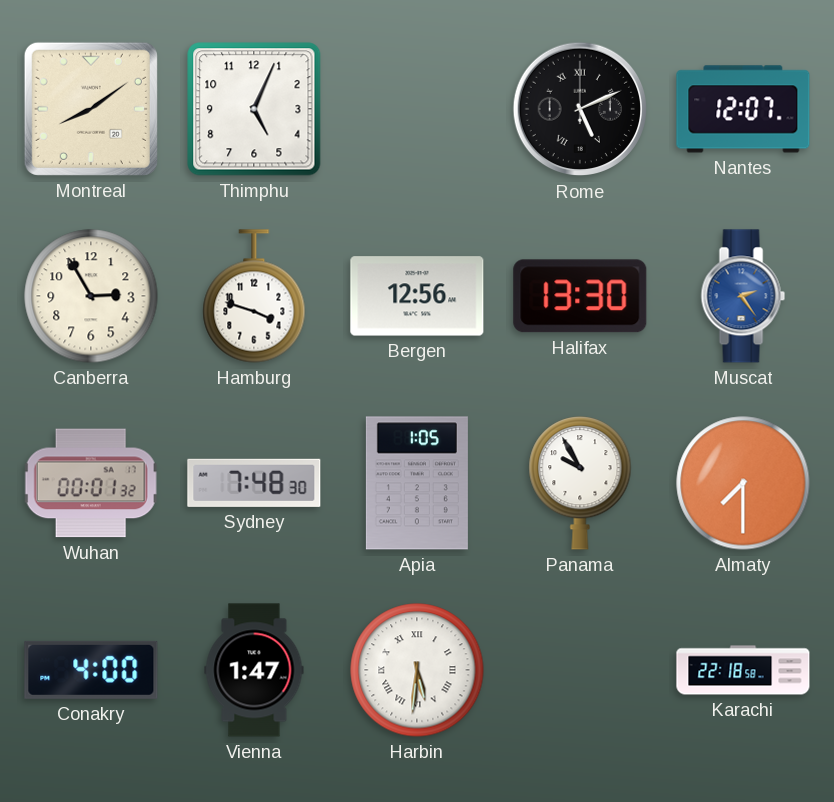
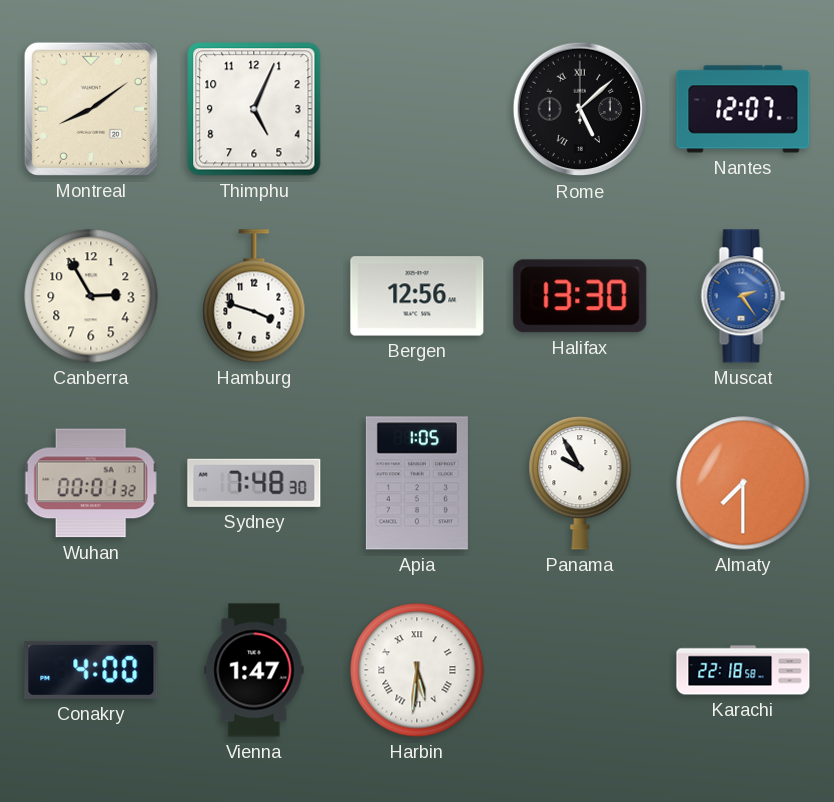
Rome: 5:11 -> 5:08 (580, 109)
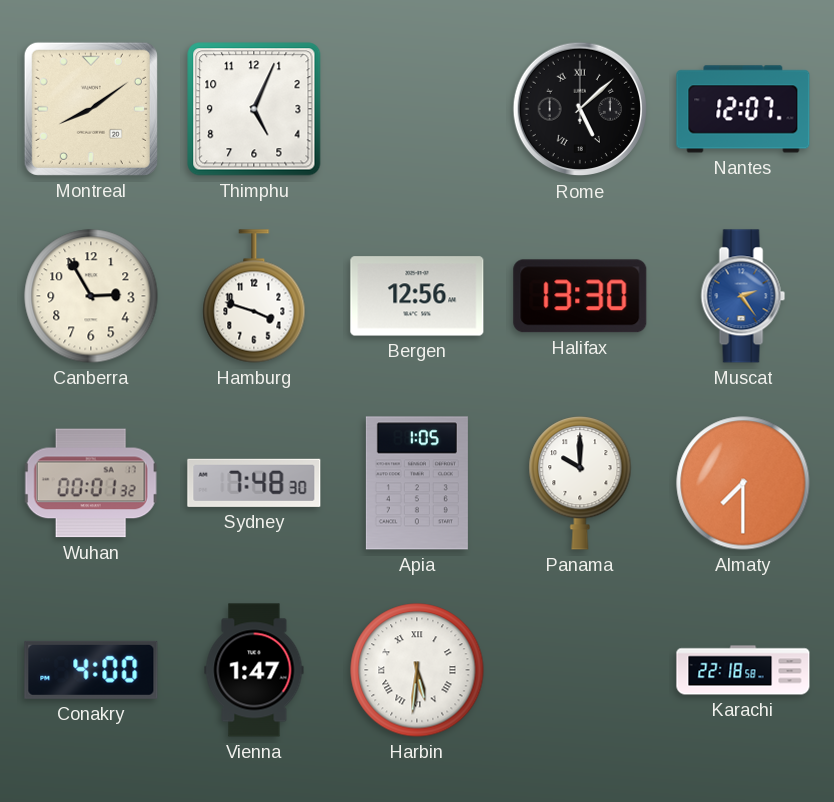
Panama: 9:55 -> 10:00 (580, 483)
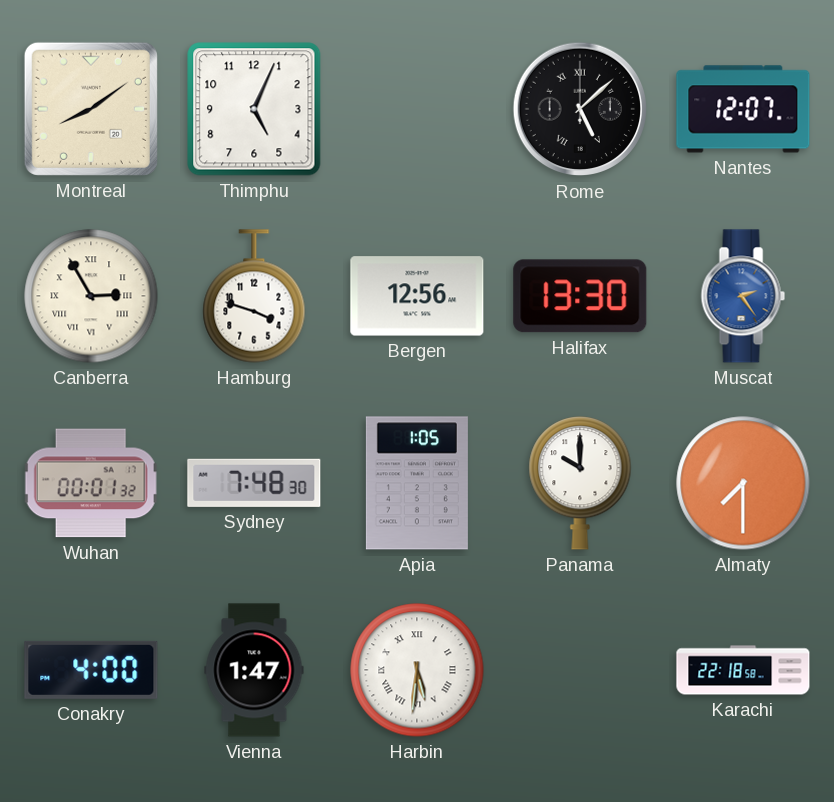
Canberra numerals: Arabic -> Roman (91, 296)
